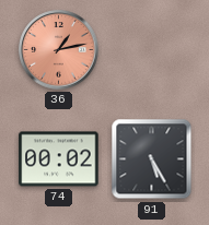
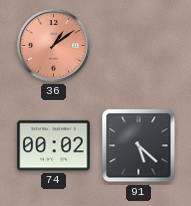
36: 1:13 -> 1:09 (54, 46)
91: 5:25 -> 5:22 (139, 146)
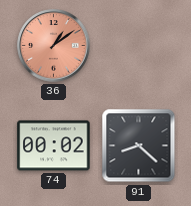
91: 5:22 -> 8:22 (139, 146)
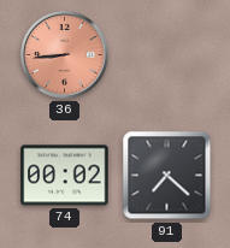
36: 1:09 -> 8:44 (65, 55)
91: 8:22 -> 7:22 (167, 176)
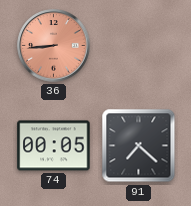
74: 00:02 -> 00:05 (54, 146)
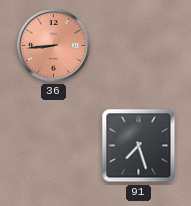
74: 00:05 -> none (54, 146)
91: 7:22 -> 7:27 (139, 146)
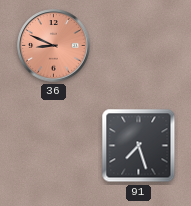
36: 8:44 -> 8:49 (54, 46)
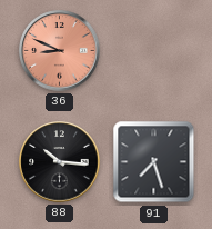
88: none -> 10:16 (60, 162)
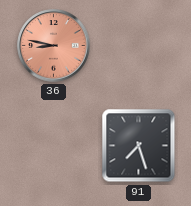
36: 8:49 -> 8:47 (54, 46)
88: 10:16 -> none (60, 162)
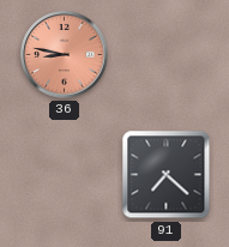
91: 7:27 -> 7:22 (167, 175)
